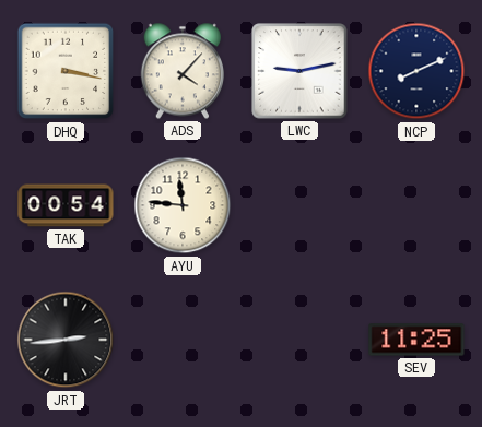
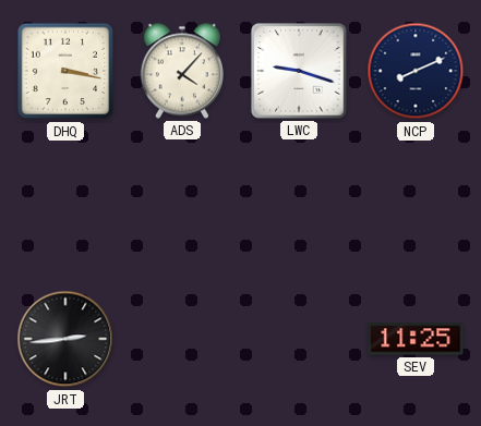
LWC: 9:13 -> 9:18 (299, 71)
TAK: 00:54 -> none (66, 205)
AYU: 11:46 -> none (183, 205)
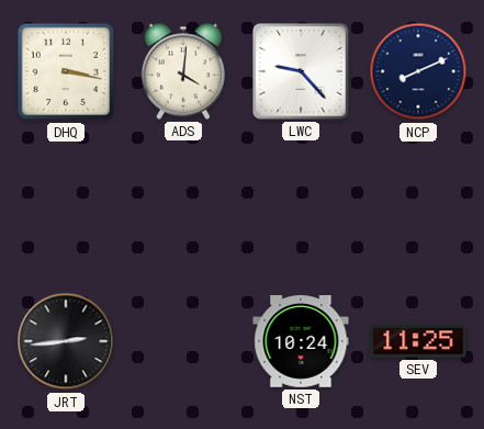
ADS: 4:07 -> 4:01 (182, 71)
LWC: 9:18 -> 9:23 (301, 71)
NST: none -> 10:24 (301, 342)
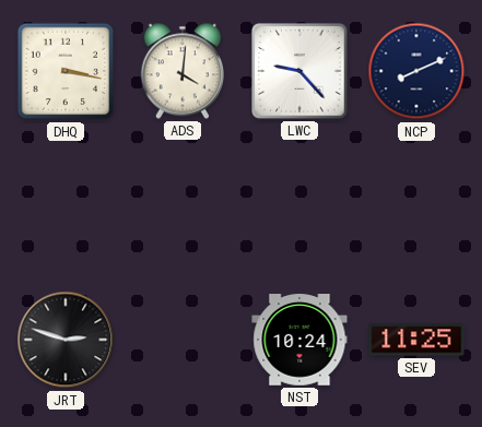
JRT: 2:44 -> 2:48 (66, 340)
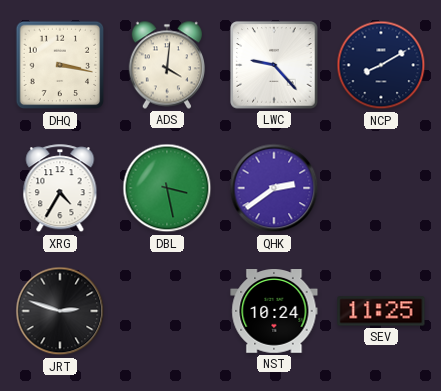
NCP: 8:11 -> 8:10 (381, 65)
XRG: none -> 4:35 (60, 189)
DBL: none -> 3:28 (167, 188)
QHK: none -> 2:39 (274, 188)
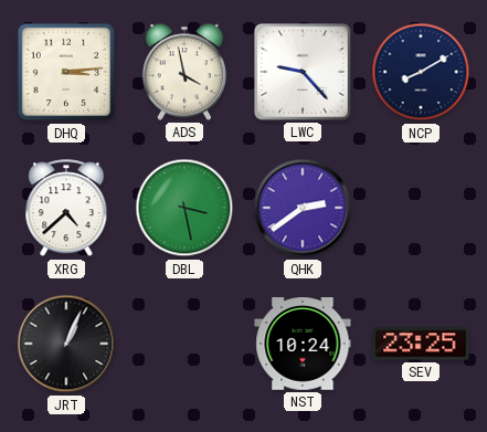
DHQ: 3:17 -> 3:14 (66, 72)
ADS: 4:01 -> 3:58 (183, 72)
XRG: 4:35 -> 4:38 (66, 209)
JRT: 2:48 -> 1:04 (66, 344)
SEV: 11:25 -> 23:25 (421, 344)
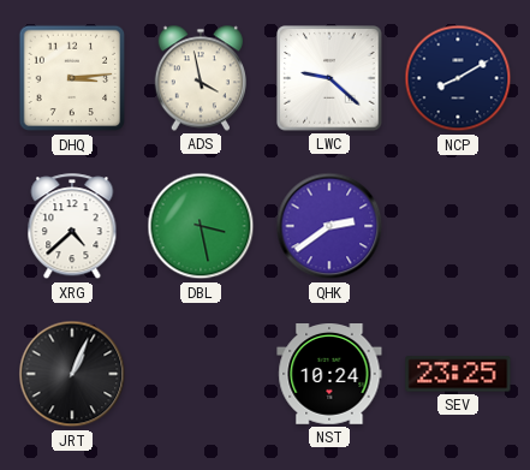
LWC: 9:23 -> 9:22 (329, 78)
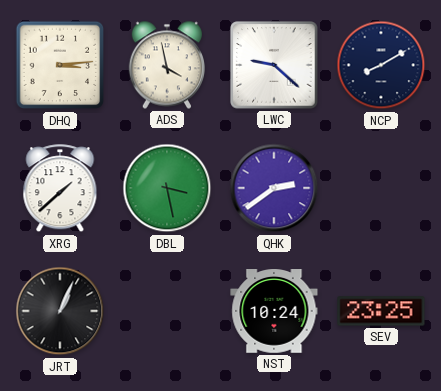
XRG: 4:38 -> 1:38 (60, 189)
